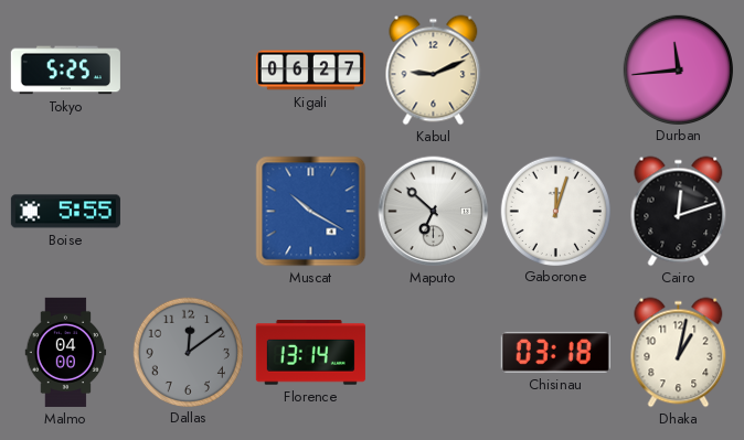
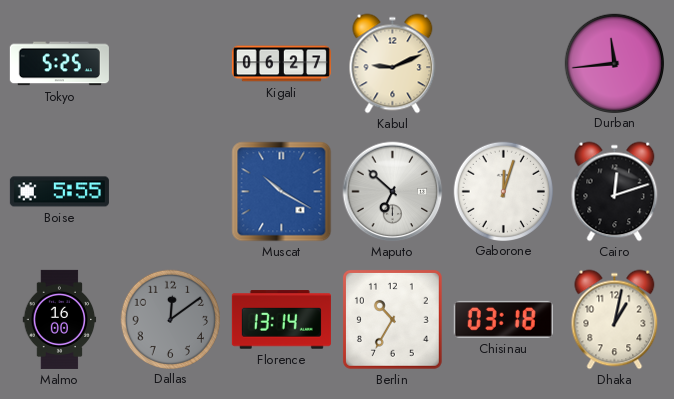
Malmo: 04:00 -> 16:00 (60, 319)
Berlin: none -> 10:35 (392, 319)
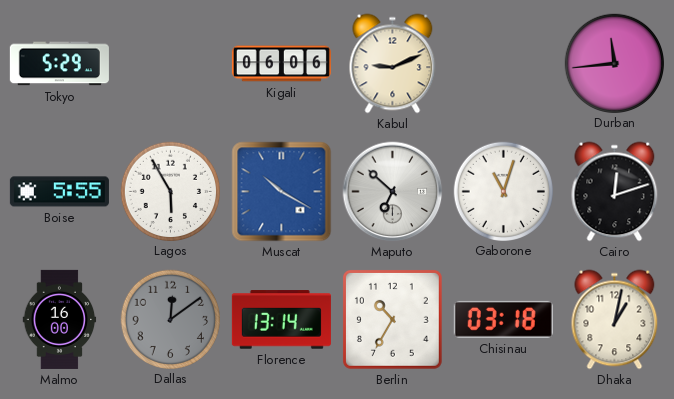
Tokyo: 5:25 -> 5:29 (59, 64)
Kigali: 06:27 -> 06:06 (281, 64)
Lagos: none -> 5:55 (170, 191)
Gaborone: 12:03 -> 11:03 (503, 191)
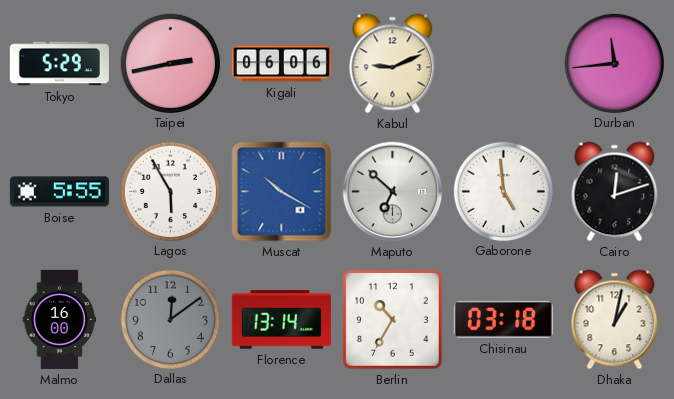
Taipei: none -> 2:43 (170, 63)
Gaborone: 11:03 -> 4:59 (503, 191)
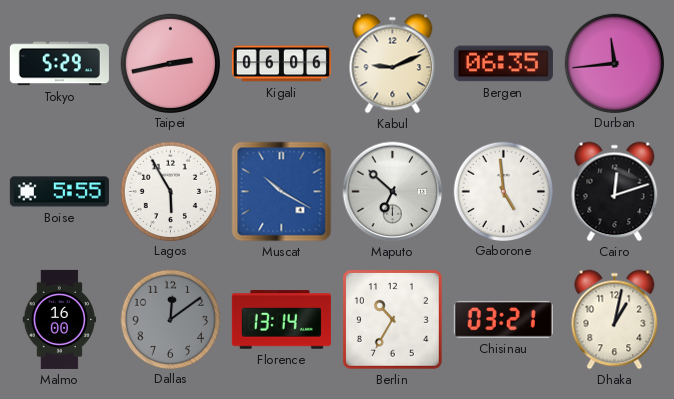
Bergen: none -> 06:35 (503, 64)
Chisinau: 03:18 -> 03:21 (503, 319)
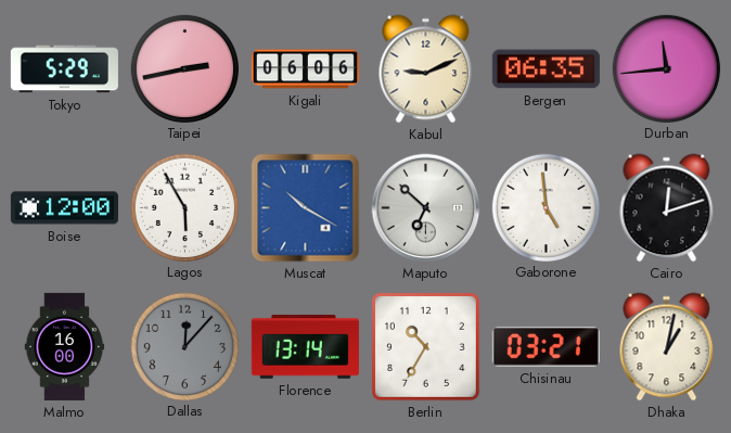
Boise: 5:55 -> 12:00 (64, 208)
Dallas: 12:09 -> 12:07 (184, 346)
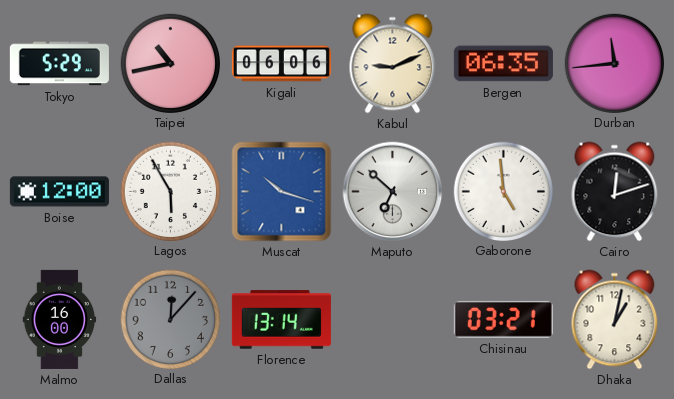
Taipei: 2:43 -> 10:43 (170, 63)
Muscat: 10:20 -> 10:18 (282, 192)
Berlin: 10:35 -> none (425, 346)
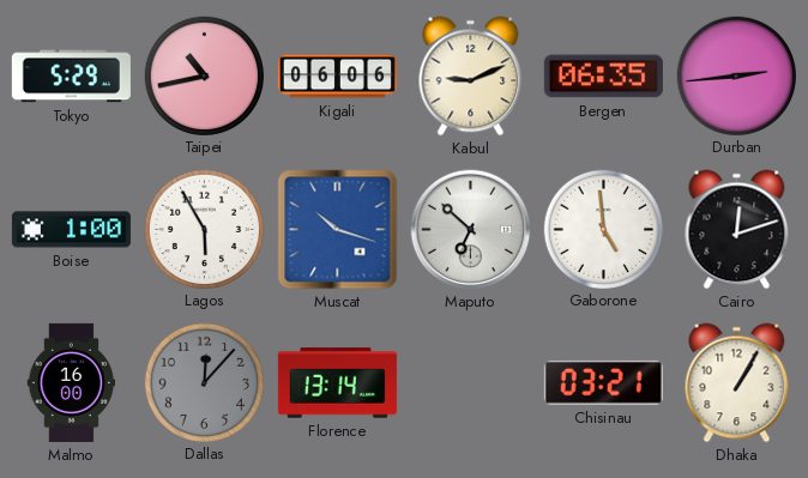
Durban: 11:44 -> 2:44 (736, 75)
Boise: 12:00 -> 1:00 (71, 230)
Dhaka: 1:02 -> 1:05 (737, 383)
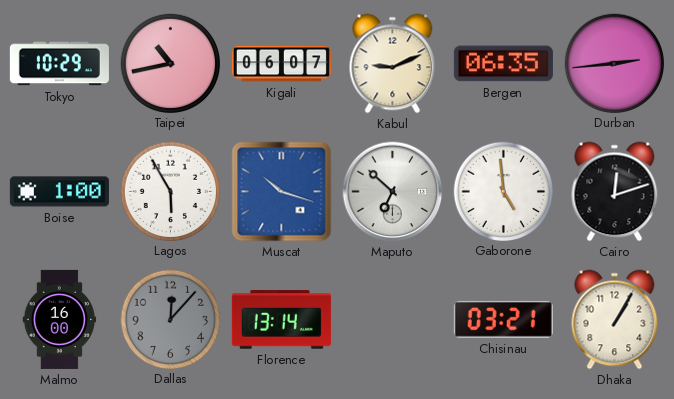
Tokyo: 5:29 -> 10:29 (59, 64)
Kigali: 06:06 -> 06:07 (281, 64)
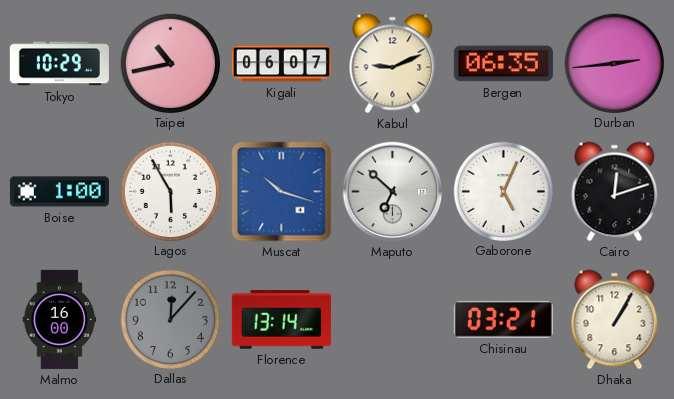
Gaborone: 4:59 -> 5:04 (503, 191)
